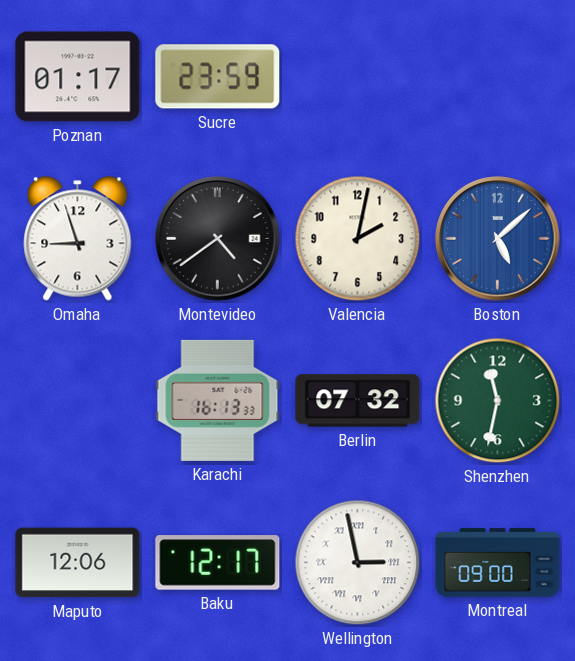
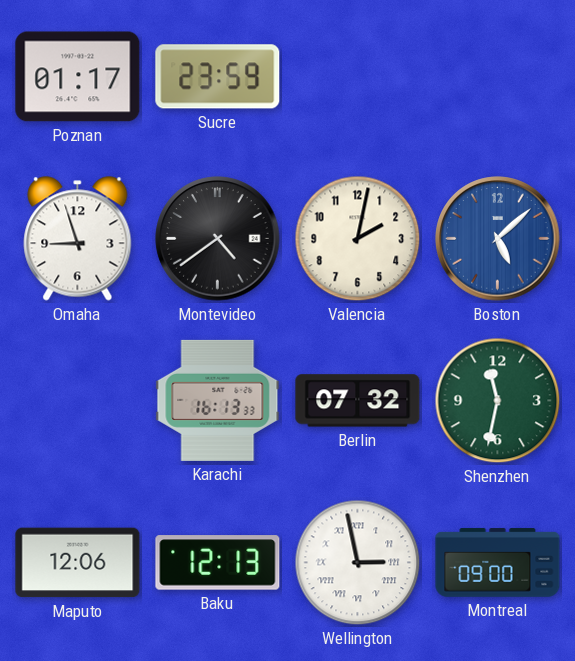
Baku: 12:17 -> 12:13 (218, 563)
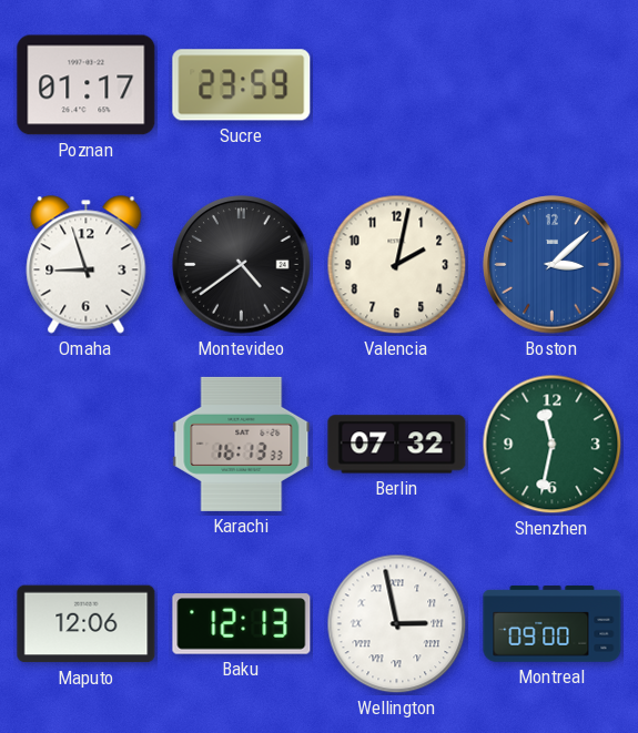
Boston: 5:08 -> 3:08 (553, 265)
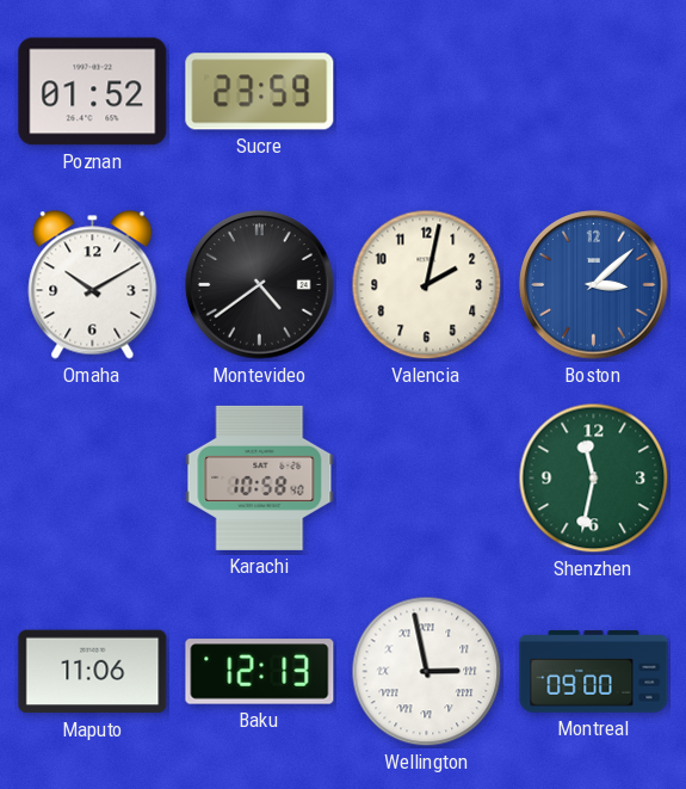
Poznan: 01:17 -> 01:52 (93, 92)
Omaha: 8:57 -> 10:10 (93, 285)
Karachi: 16:13 -> 10:58 (260, 477)
Berlin: 07:32 -> none (397, 445)
Maputo: 12:06 -> 11:06 (93, 672)
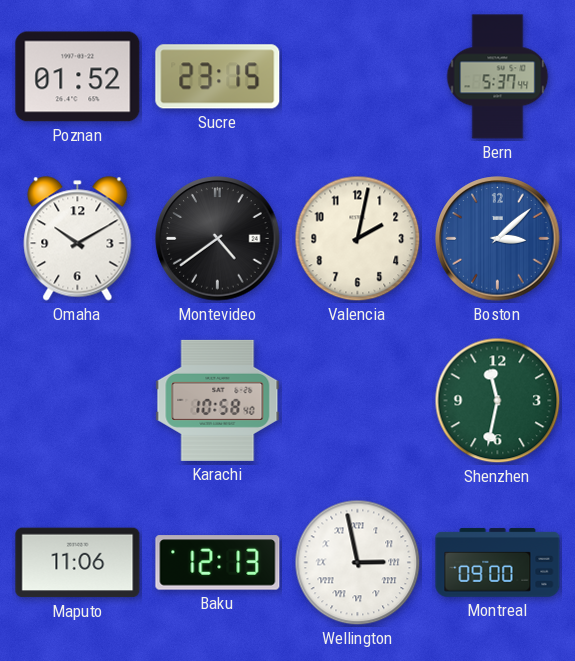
Sucre: 23:59 -> 23:15 (218, 77)
Bern: none -> 5:37 (498, 77)
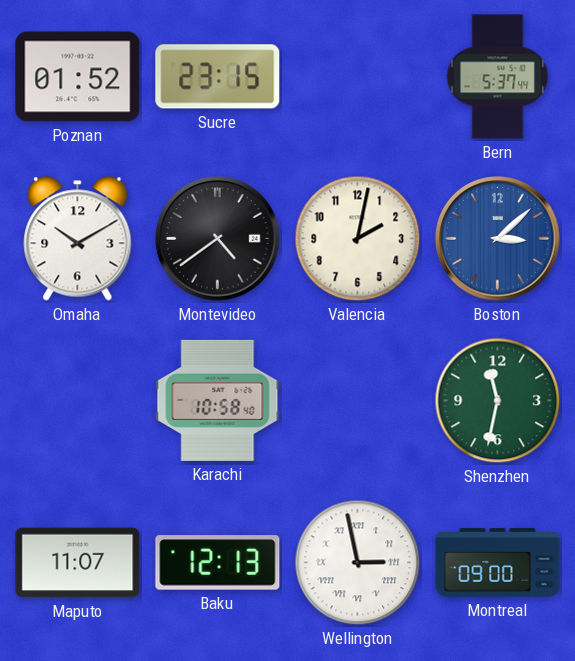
Maputo: 11:06 -> 11:07 (78, 563)
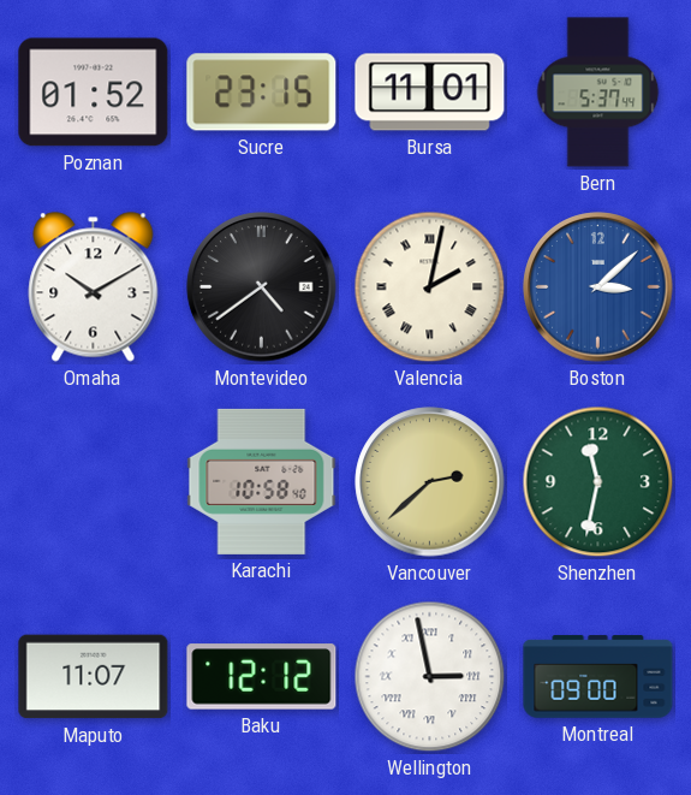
Bursa: none -> 11:01 (430, 93)
Valencia numerals: Arabic -> Roman (430, 287)
Vancouver: none -> 2:38 (430, 482)
Baku: 12:13 -> 12:12 (262, 677)
